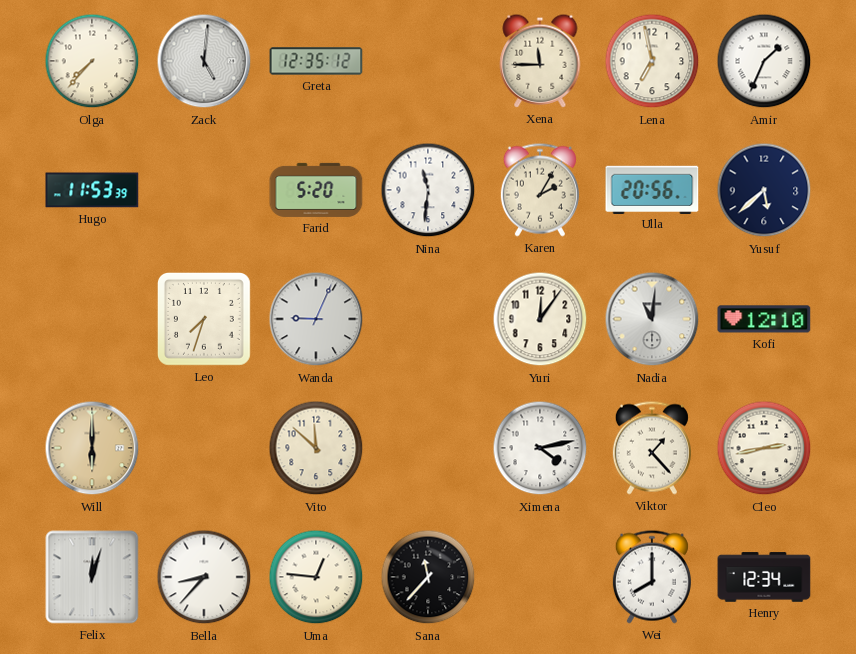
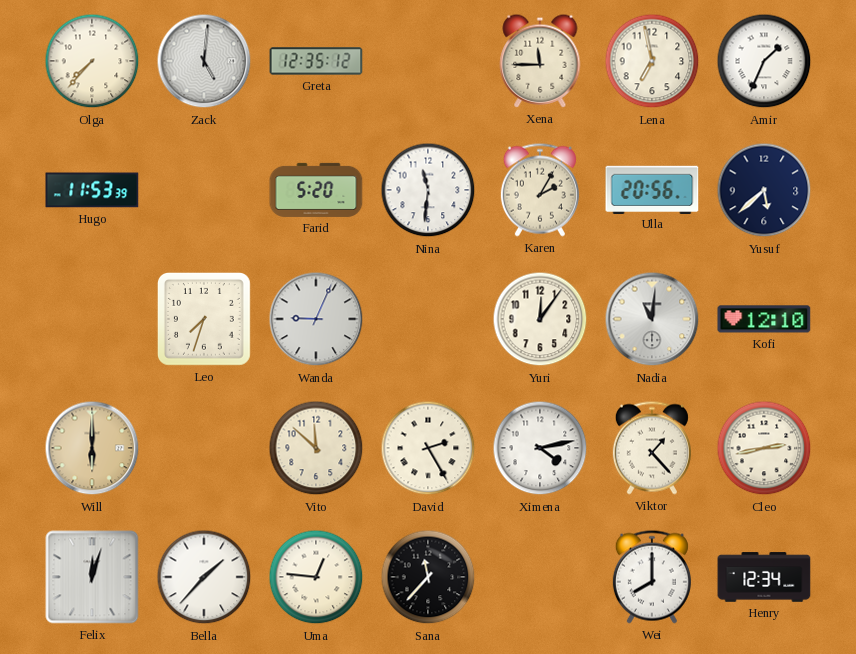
David: none -> 2:25 (428, 448)
Bella: 8:37 -> 1:37 (204, 577)
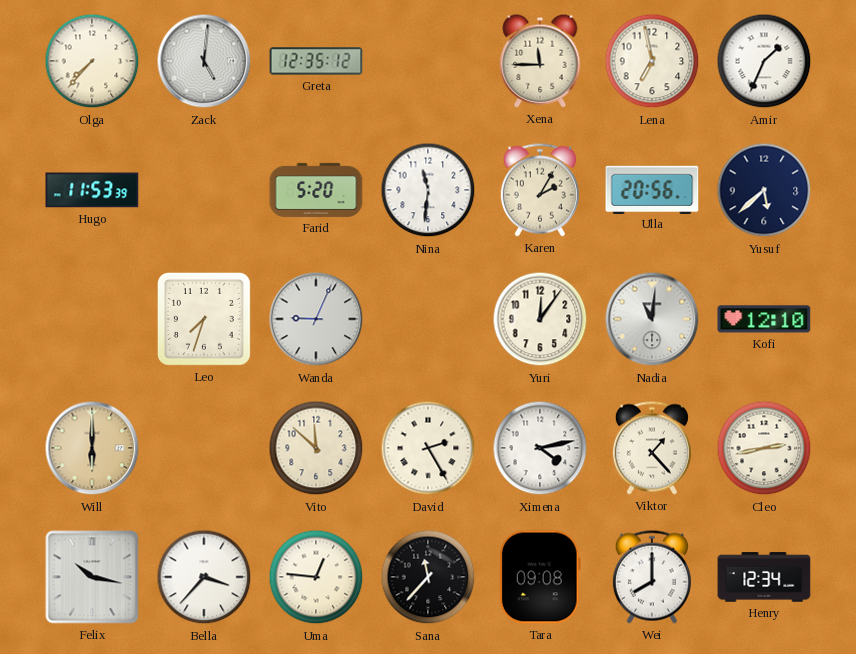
Felix: 12:03 -> 10:17 (92, 577)
Bella: 1:37 -> 3:37 (204, 577)
Tara: none -> 09:08 (540, 577)
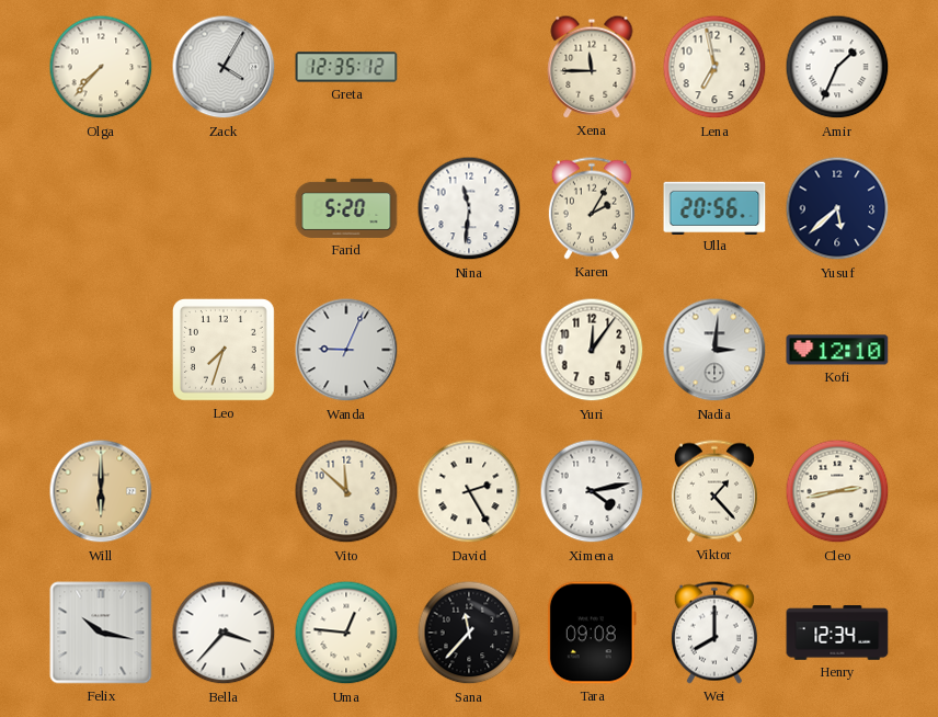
Zack: 5:01 -> 4:05 (224, 67)
Hugo: 11:53 -> none (92, 190)
Nadia: 11:01 -> 3:01 (714, 350)
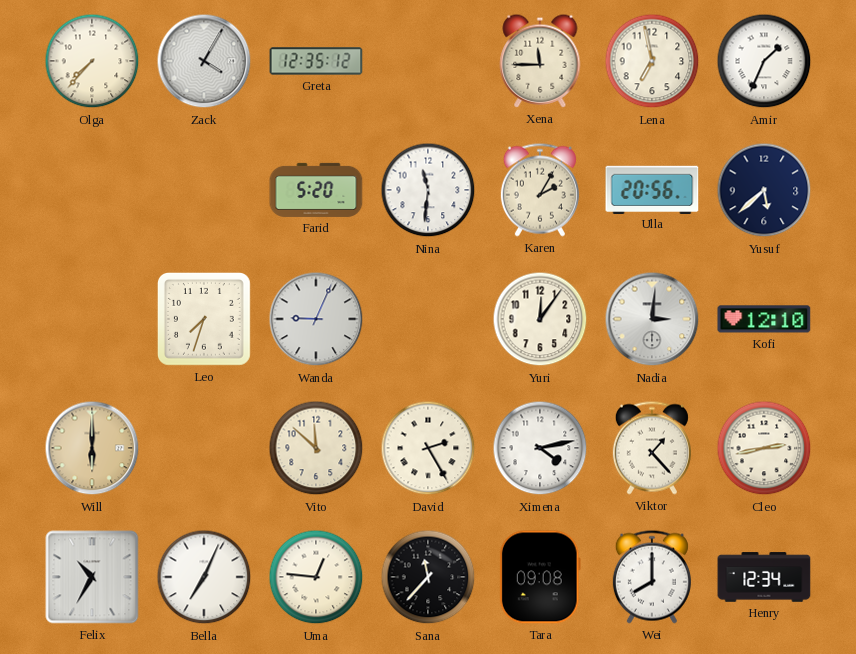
Felix: 10:17 -> 10:35 (92, 577)
Bella: 3:37 -> 7:04 (204, 577)
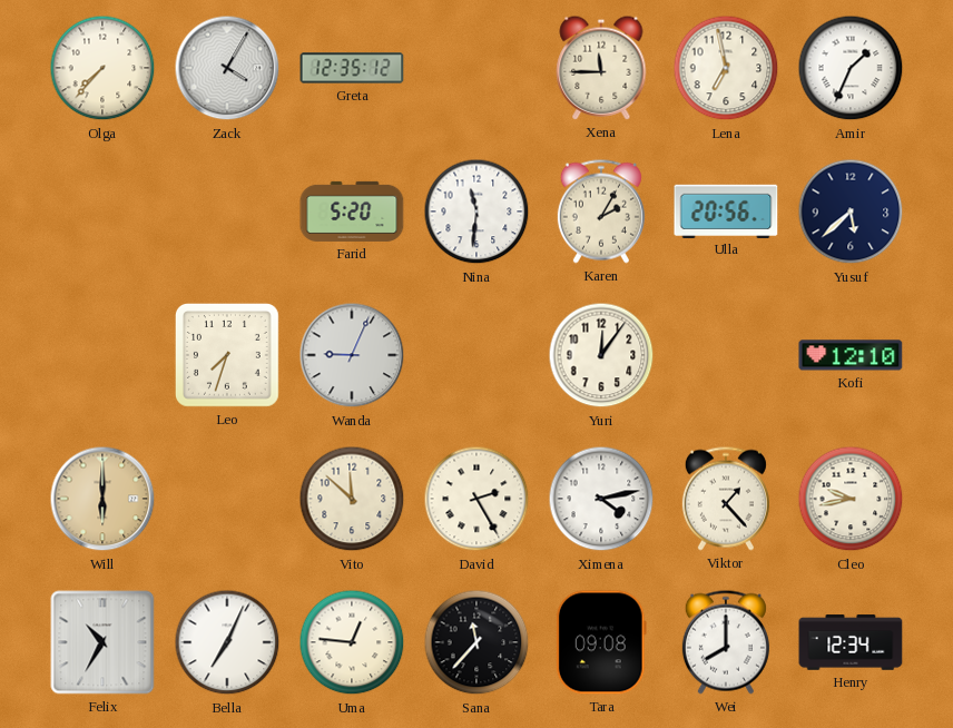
Nadia: 3:01 -> none (652, 319)
Cleo: 2:43 -> 9:43 (851, 499)
